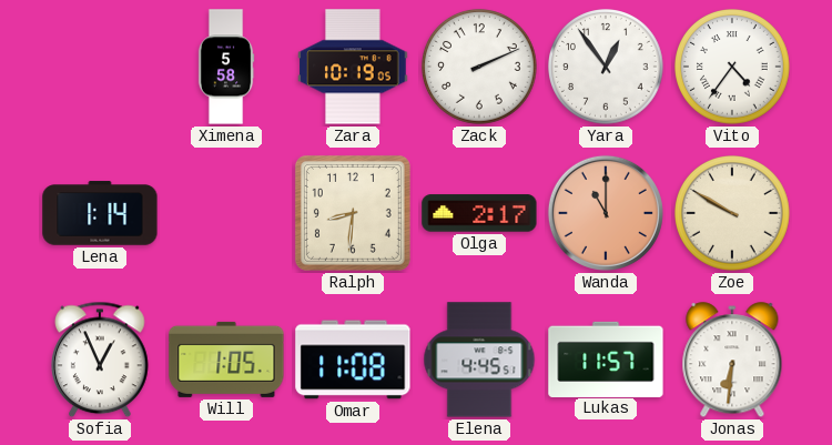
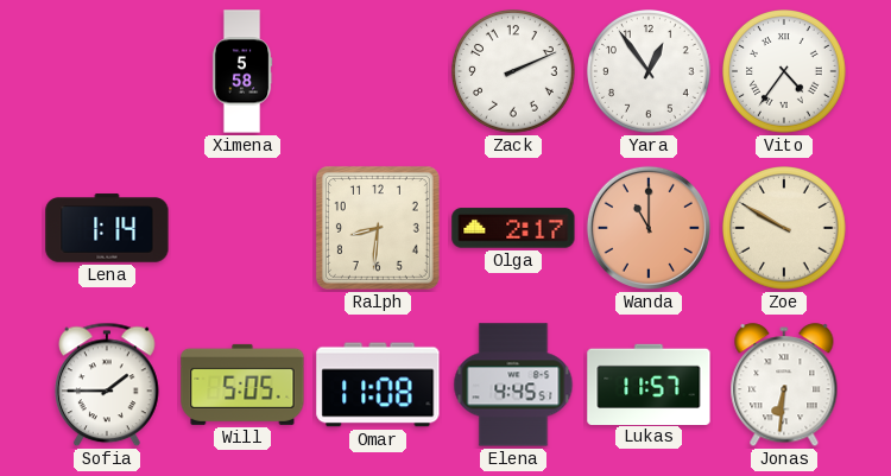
Zara: 10:19 -> none (353, 67)
Sofia: 12:56 -> 1:45 (108, 385)
Will: 1:05 -> 5:05 (242, 385)
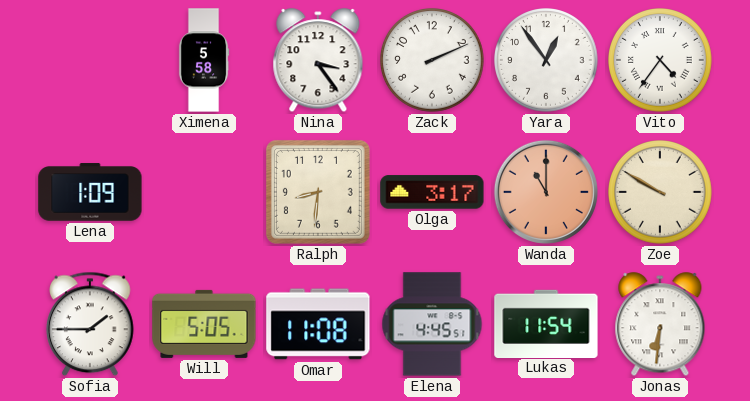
Nina: none -> 3:24 (318, 61)
Lena: 1:14 -> 1:09 (90, 192)
Olga: 2:17 -> 3:17 (432, 192)
Lukas: 11:57 -> 11:54 (546, 323)
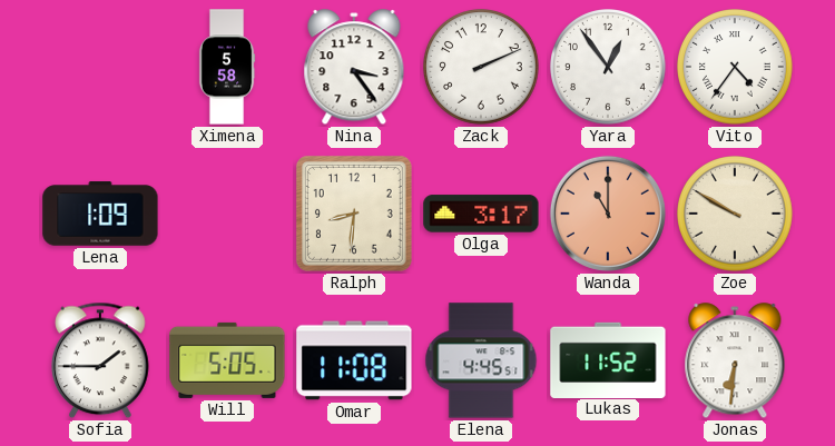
Lukas: 11:54 -> 11:52 (608, 359)
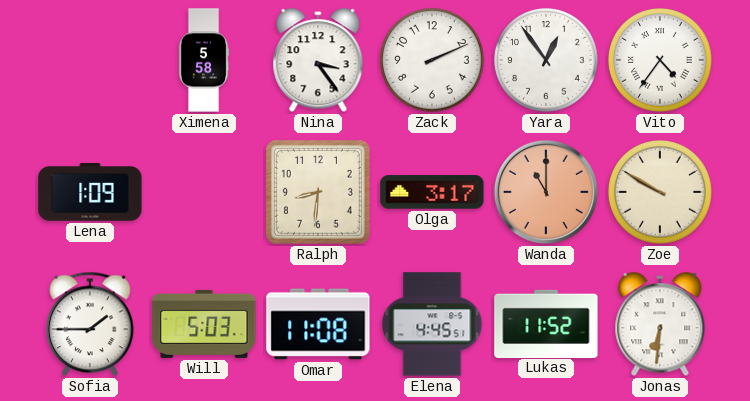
Will: 5:05 -> 5:03 (204, 324)
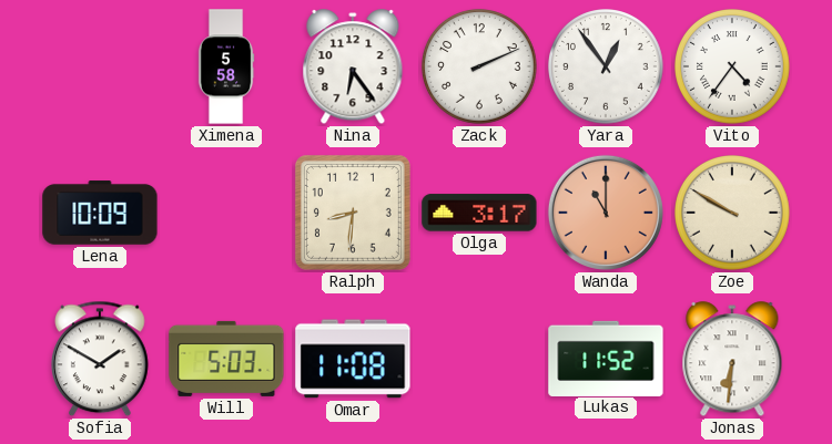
Nina: 3:24 -> 6:24 (353, 68)
Lena: 1:09 -> 10:09 (100, 213)
Sofia: 1:45 -> 1:50 (101, 359)
Elena: 4:45 -> none (432, 324)
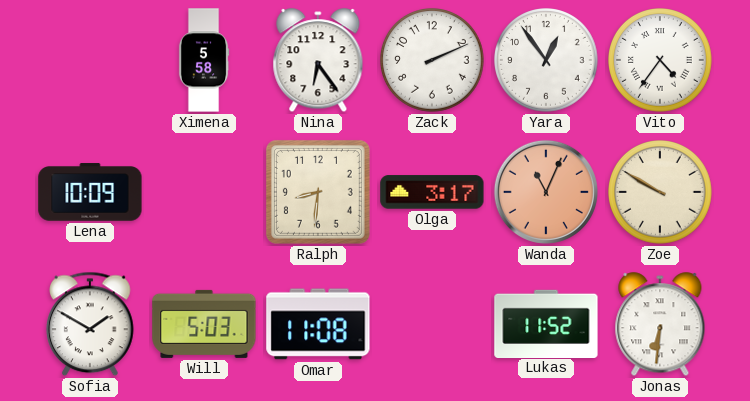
Wanda: 11:00 -> 11:04 (546, 192)
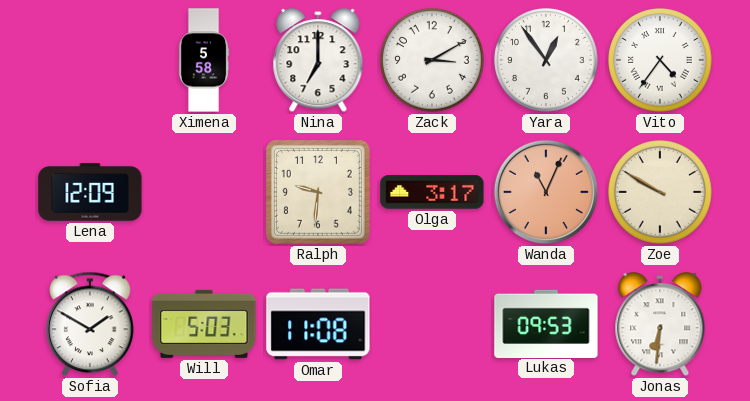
Nina: 6:24 -> 7:00 (318, 61)
Zack: 2:11 -> 3:10 (433, 61)
Lena: 10:09 -> 12:09 (90, 192)
Ralph: 8:31 -> 9:31 (318, 192)
Lukas: 11:52 -> 09:53 (546, 323)
